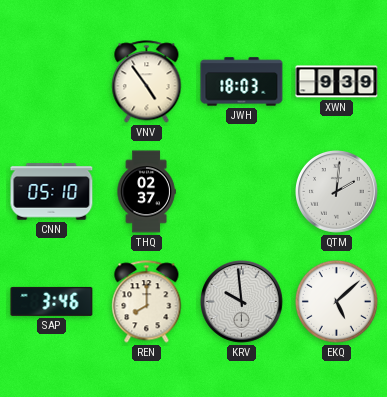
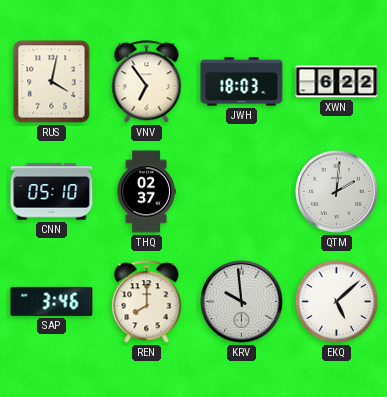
RUS: none -> 4:02 (52, 82)
VNV: 4:54 -> 6:54 (147, 82)
XWN: 9:39 -> 6:22 (337, 82)
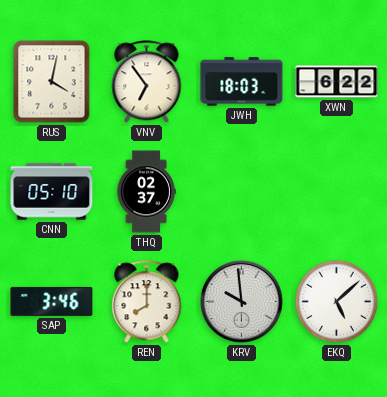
QTM: 2:01 -> none (337, 192)
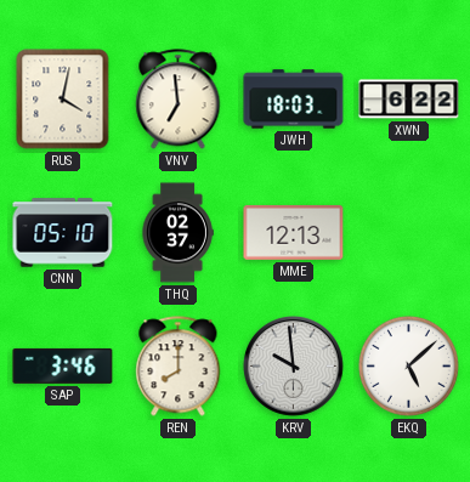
VNV: 6:54 -> 6:59 (179, 100)
MME: none -> 12:13 (294, 233)
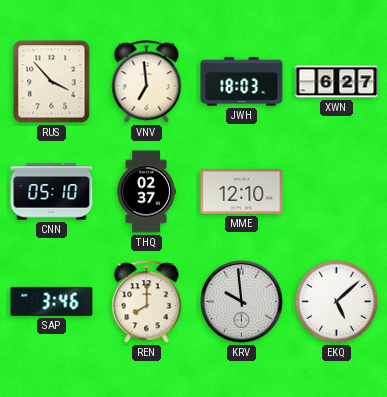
RUS: 4:02 -> 3:53 (52, 82)
XWN: 6:22 -> 6:27 (337, 82)
MME: 12:13 -> 12:10 (242, 192)
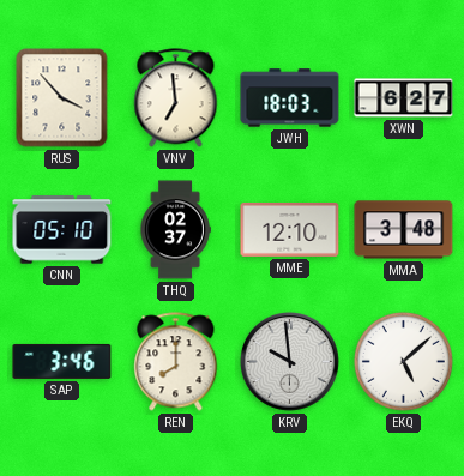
MMA: none -> 3:48 (404, 230)
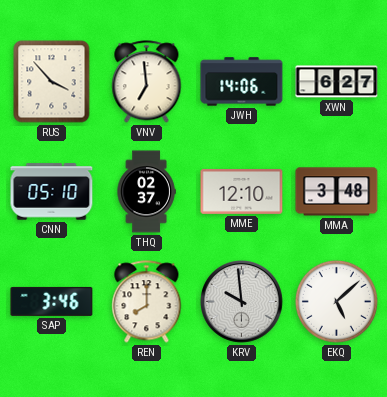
JWH: 18:03 -> 14:06 (242, 82)
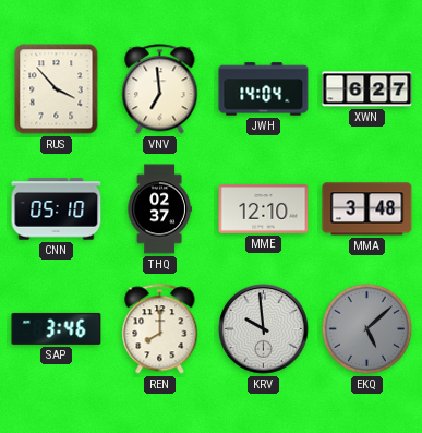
JWH: 14:06 -> 14:04 (264, 89)
EKQ dial: white -> grey (366, 328)
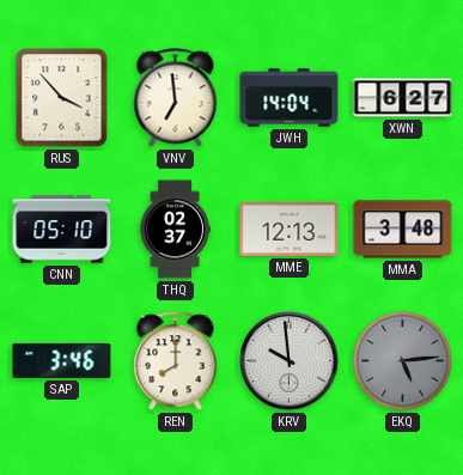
MME: 12:10 -> 12:13 (290, 230)
EKQ: 5:08 -> 5:14 (402, 360)
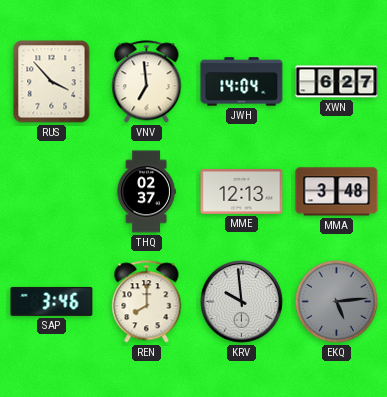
CNN: 05:10 -> none (62, 230)
